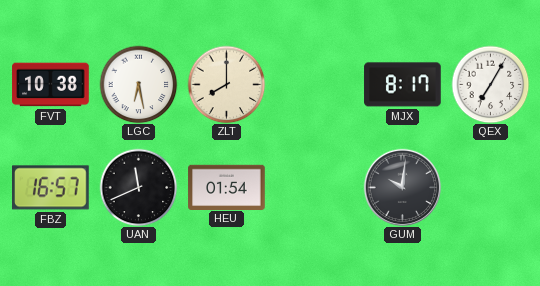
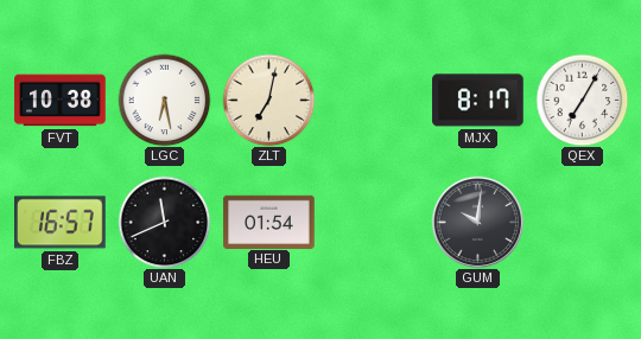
ZLT: 8:00 -> 7:02 (268, 100)
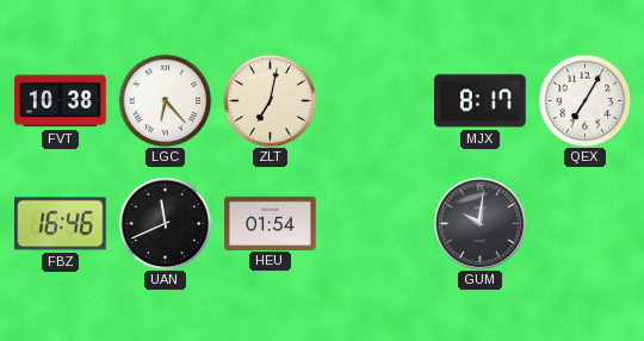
LGC: 6:28 -> 6:23 (165, 100)
FBZ: 16:57 -> 16:46 (61, 224)
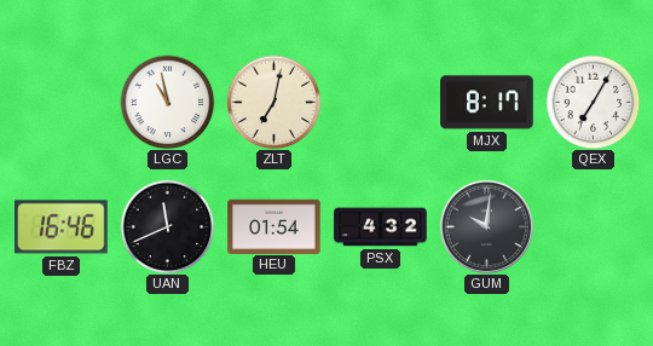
FVT: 10:38 -> none (61, 101)
LGC: 6:23 -> 10:58 (167, 102)
PSX: none -> 4:32 (381, 227)
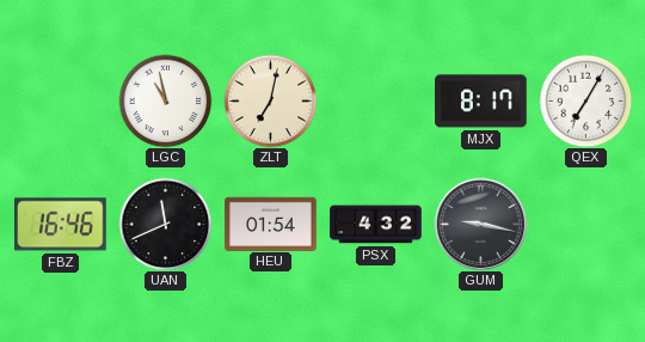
GUM: 10:01 -> 9:17 (480, 224)
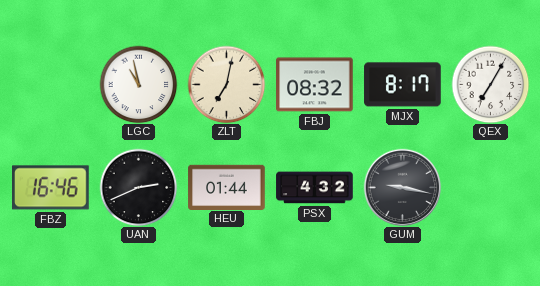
FBJ: none -> 08:32 (315, 85)
UAN: 11:41 -> 2:41 (138, 187)
HEU: 01:54 -> 01:44 (227, 187)
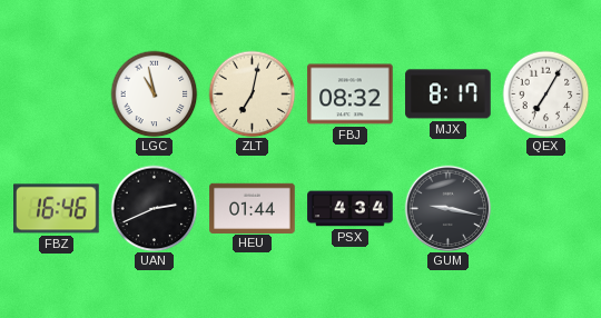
PSX: 4:32 -> 4:34 (351, 209)
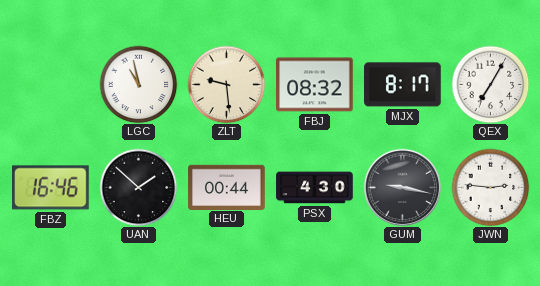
ZLT: 7:02 -> 9:29 (226, 84)
UAN: 2:41 -> 1:52 (138, 187)
HEU: 01:44 -> 00:44 (227, 187)
PSX: 4:34 -> 4:30 (315, 188)
JWN: none -> 2:46 (490, 187)
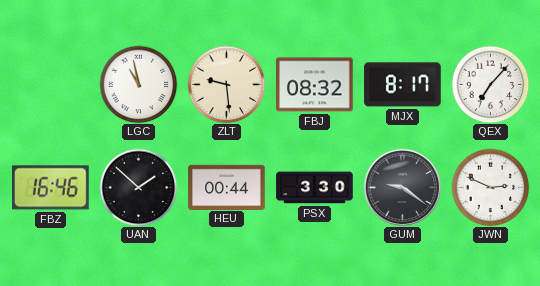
QEX: 7:05 -> 7:07 (490, 84)
PSX: 4:30 -> 3:30 (315, 188)
GUM: 9:17 -> 9:21 (402, 187)
JWN: 2:46 -> 2:49 (490, 187)
